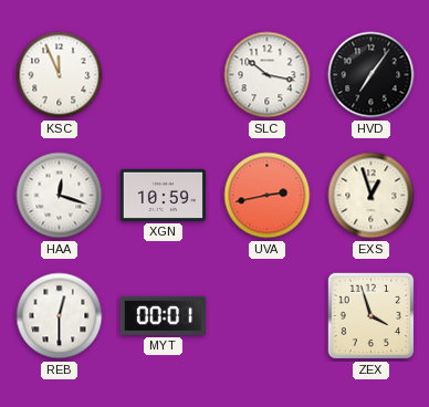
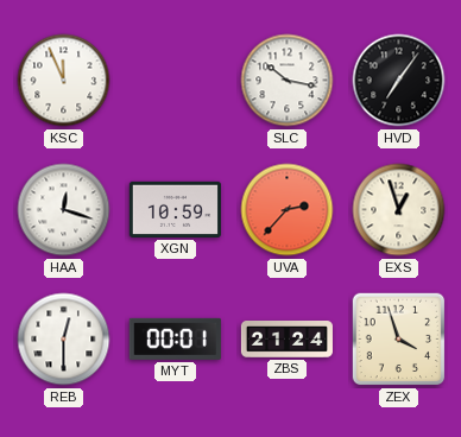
UVA: 2:43 -> 2:37 (288, 210)
ZBS: none -> 21:24 (286, 340)
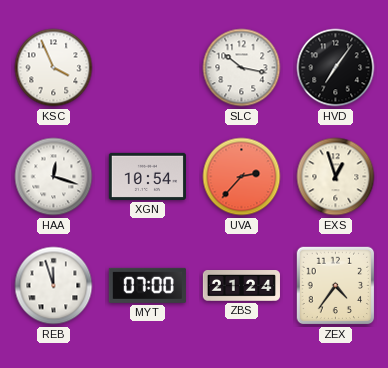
KSC: 11:56 -> 3:56 (54, 68)
XGN: 10:59 -> 10:54 (147, 176)
REB: 12:30 -> 11:57 (54, 286)
MYT: 00:01 -> 07:00 (147, 285)
ZEX: 3:57 -> 4:36 (336, 286)
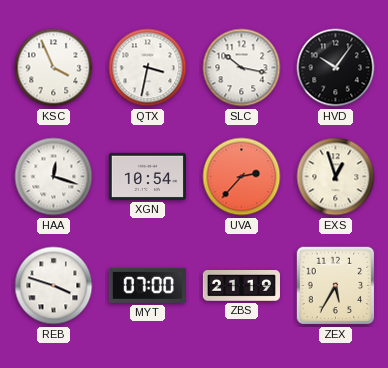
QTX: none -> 3:32 (148, 68)
HVD: 7:06 -> 10:06 (336, 68)
REB: 11:57 -> 3:48 (54, 286)
ZBS: 21:24 -> 21:19 (241, 286)
ZEX: 4:36 -> 5:35 (336, 286)
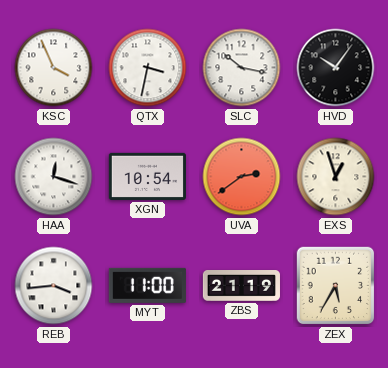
UVA: 2:37 -> 2:39 (242, 177)
REB: 3:48 -> 3:44 (54, 286)
MYT: 07:00 -> 11:00 (147, 285)
